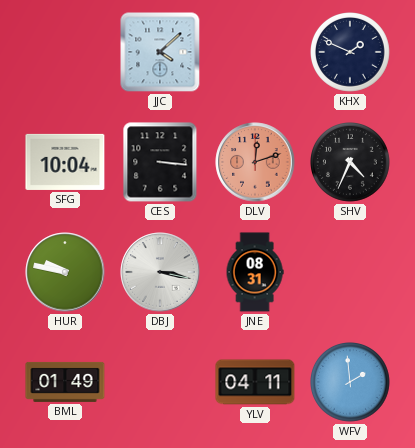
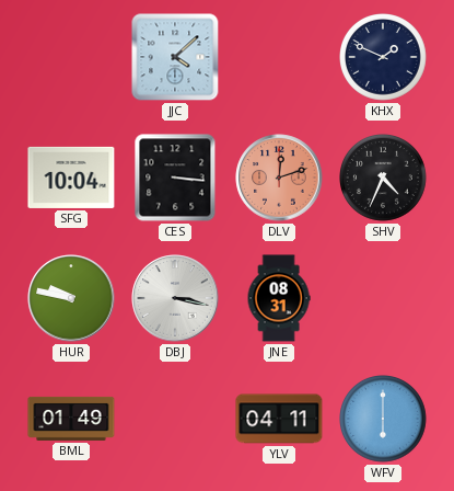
WFV: 1:59 -> 6:00 (384, 420)
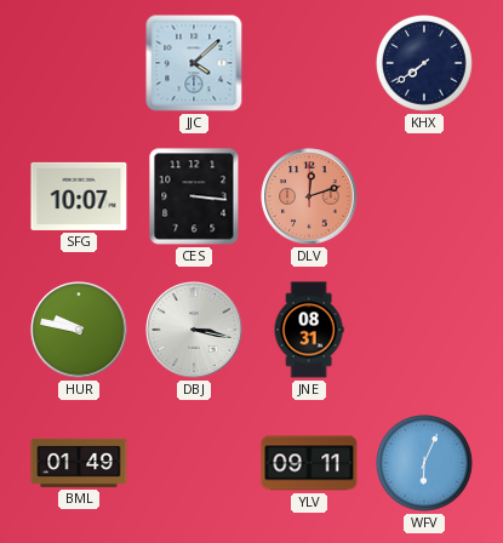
KHX: 1:49 -> 7:39 (425, 64)
SFG: 10:04 -> 10:07 (79, 196)
SHV: 4:34 -> none (384, 179)
YLV: 04:11 -> 09:11 (309, 463)
WFV: 6:00 -> 6:04 (425, 464)
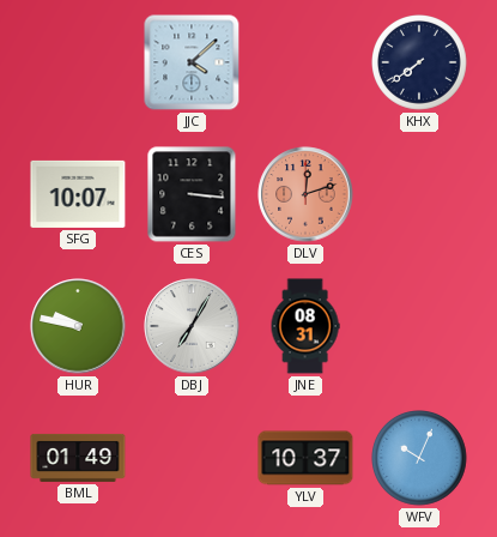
DBJ: 3:17 -> 7:05 (192, 326)
YLV: 09:11 -> 10:37 (305, 458)
WFV: 6:04 -> 10:04 (420, 459)
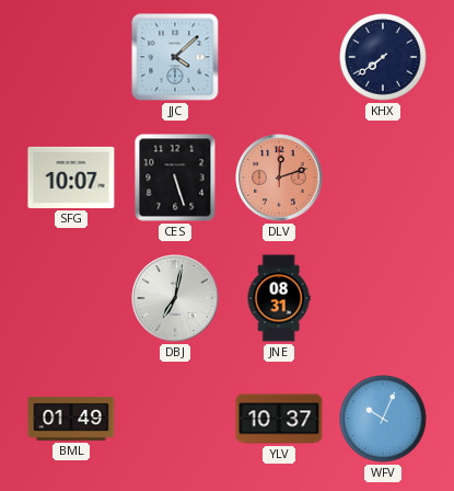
CES: 3:16 -> 5:27 (175, 178)
HUR: 9:47 -> none (78, 326)
DBJ: 7:05 -> 7:02 (175, 298)
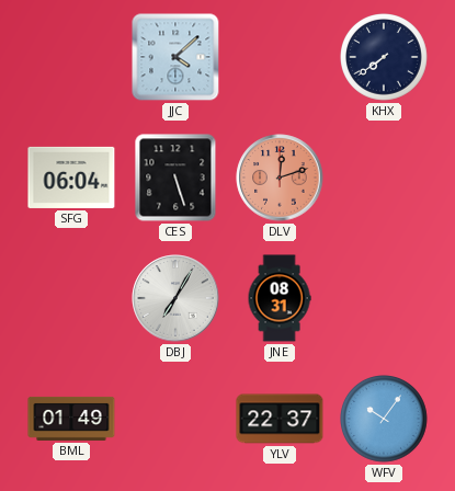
SFG: 10:07 -> 06:04 (71, 178)
DBJ: 7:02 -> 7:05 (175, 298)
YLV: 10:37 -> 22:37 (280, 419)
WFV: 10:04 -> 10:06 (385, 420)
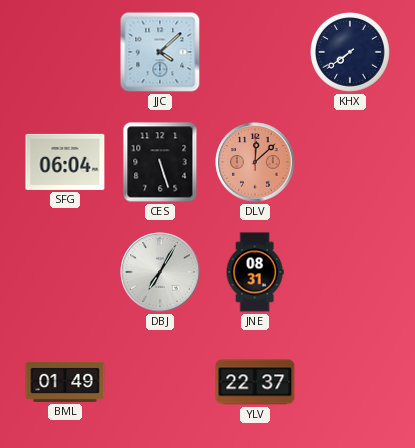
DLV: 12:12 -> 12:08 (255, 162)
WFV: 10:06 -> none (385, 420)
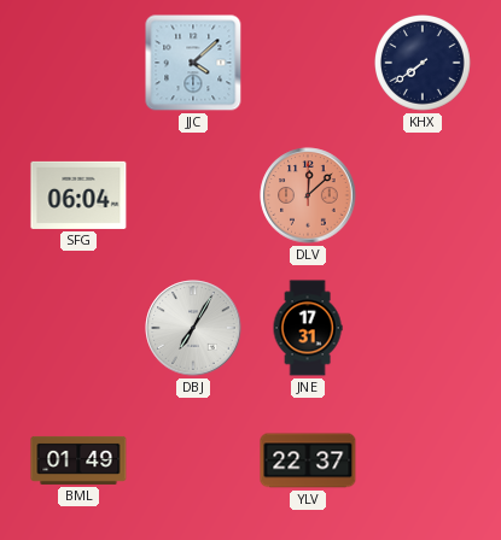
CES: 5:27 -> none (160, 162)
JNE: 08:31 -> 17:31 (308, 328)
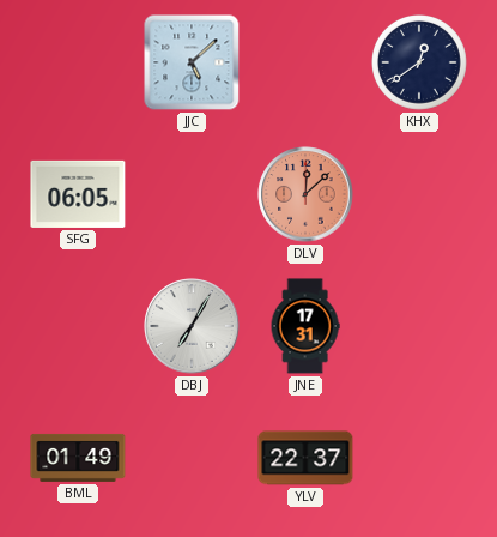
JJC: 4:08 -> 5:08 (192, 62)
KHX: 7:39 -> 12:39 (420, 64)
SFG: 06:04 -> 06:05 (78, 194)
